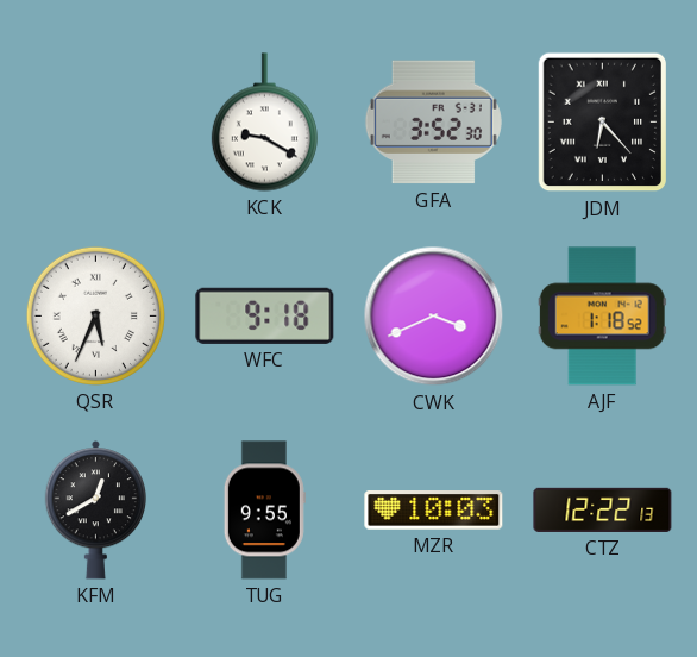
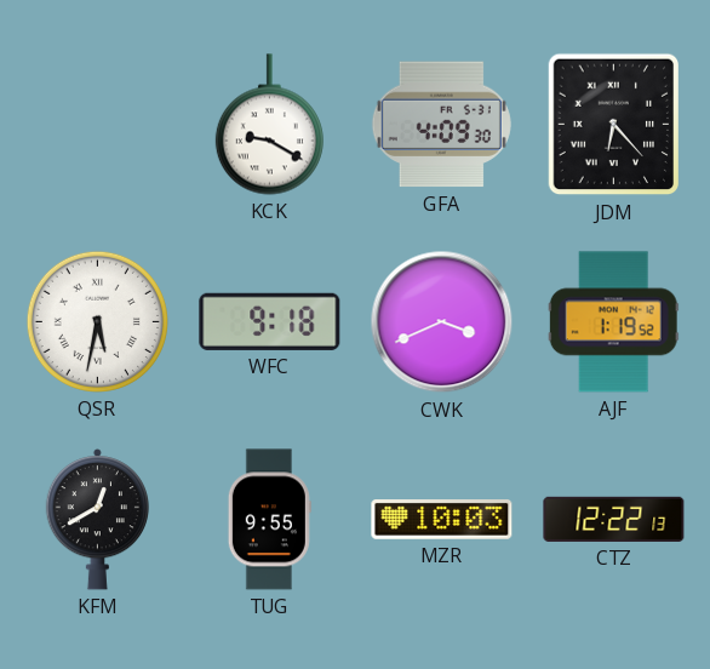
GFA: 3:52 -> 4:09 (441, 125)
QSR: 5:34 -> 5:32 (97, 321)
AJF: 1:18 -> 1:19 (613, 322)
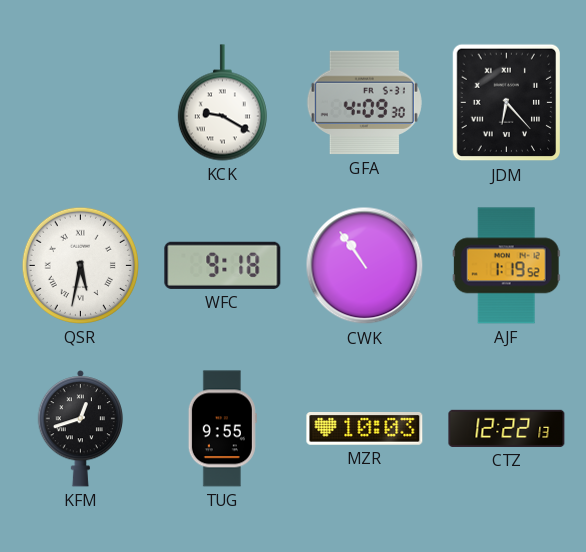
CWK: 3:41 -> 10:54 (365, 266)
KFM: 12:40 -> 12:42 (80, 429)
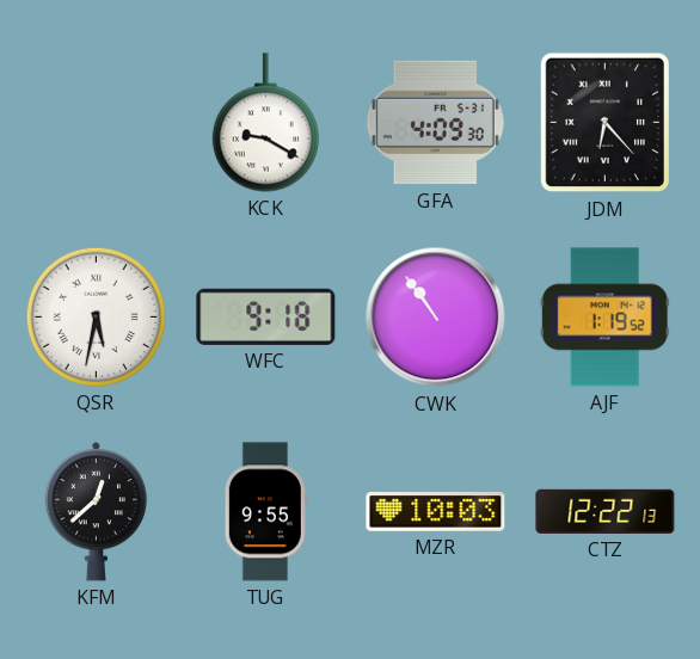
KFM: 12:42 -> 12:38 (96, 512)
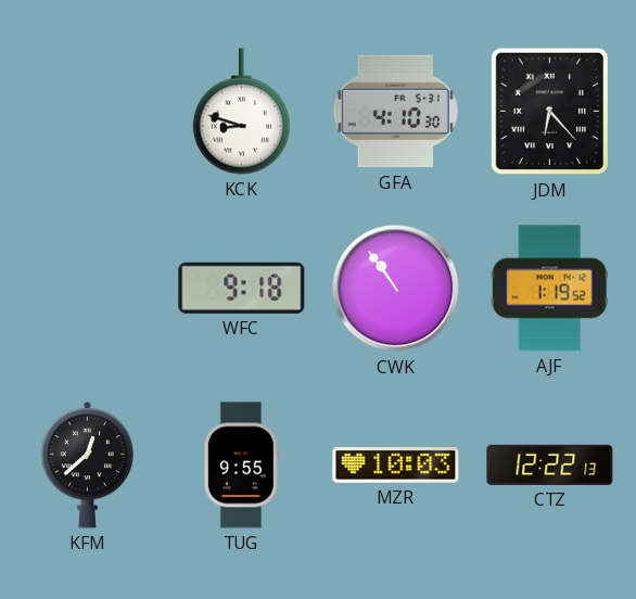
KCK: 9:20 -> 8:48 (241, 112)
GFA: 4:09 -> 4:10 (395, 112)
QSR: 5:32 -> none (96, 316)
